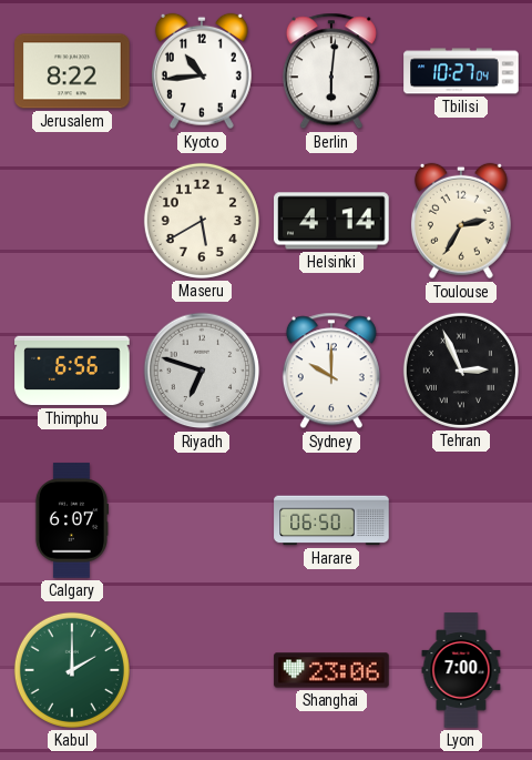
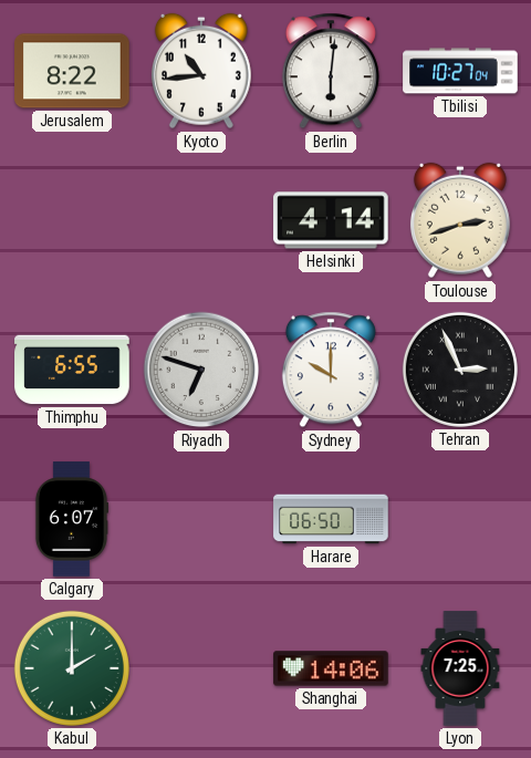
Maseru: 5:40 -> none (202, 221)
Toulouse: 2:35 -> 2:42 (460, 220)
Thimphu: 6:56 -> 6:55 (72, 370)
Shanghai: 23:06 -> 14:06 (331, 668)
Lyon: 7:00 -> 7:25 (460, 668)
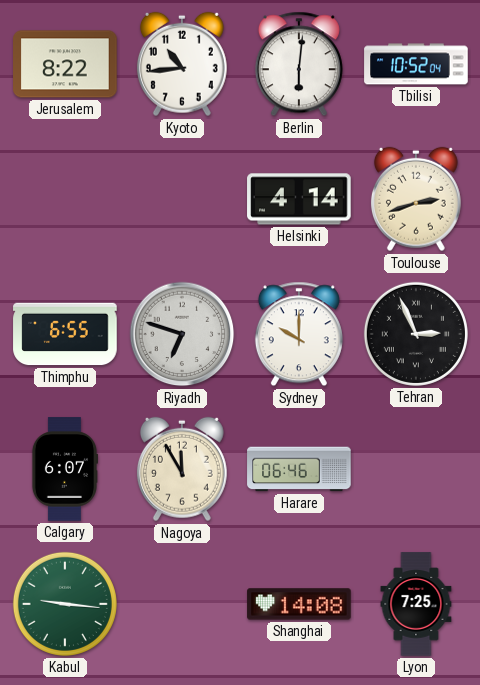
Tbilisi: 10:27 -> 10:52 (416, 64)
Nagoya: none -> 11:55 (182, 469)
Harare: 06:50 -> 06:46 (299, 469)
Kabul: 2:00 -> 9:16 (65, 604)
Shanghai: 14:06 -> 14:08 (299, 604)
